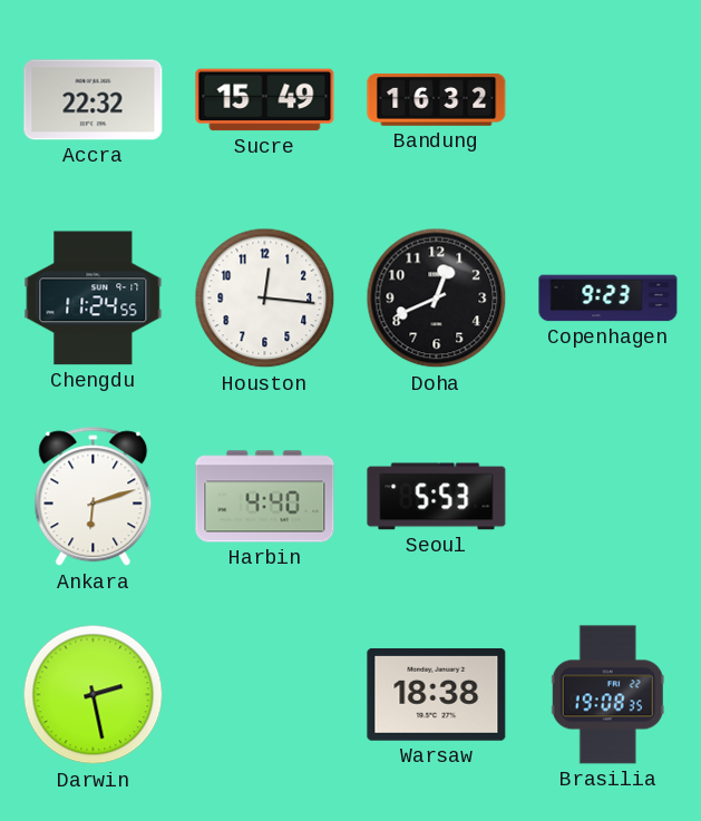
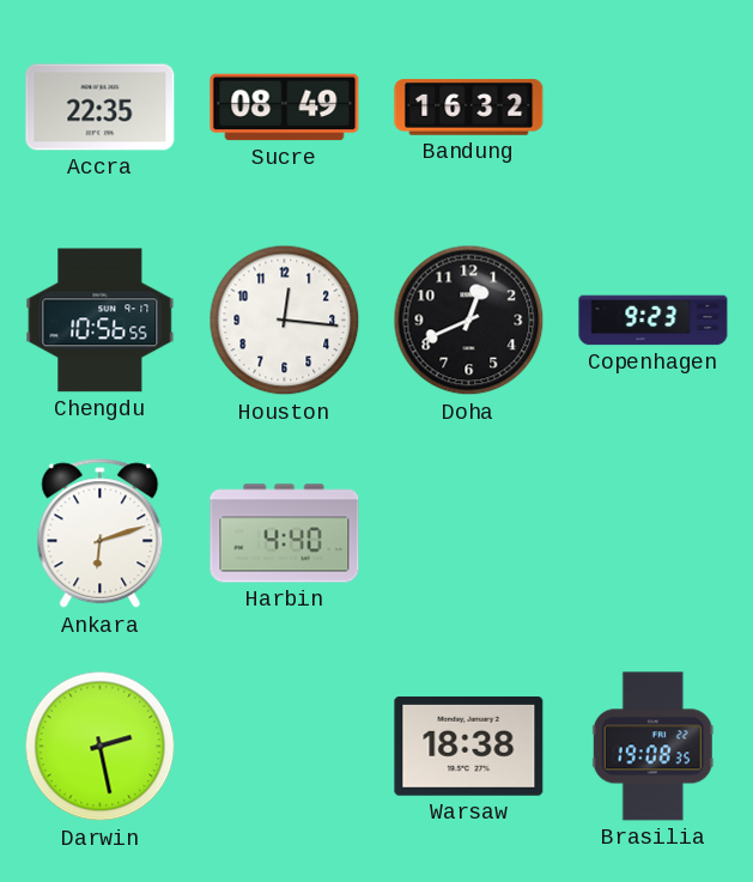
Accra: 22:32 -> 22:35 (101, 108)
Sucre: 15:49 -> 08:49 (285, 108)
Chengdu: 11:24 -> 10:56 (101, 321)
Seoul: 5:53 -> none (437, 497)
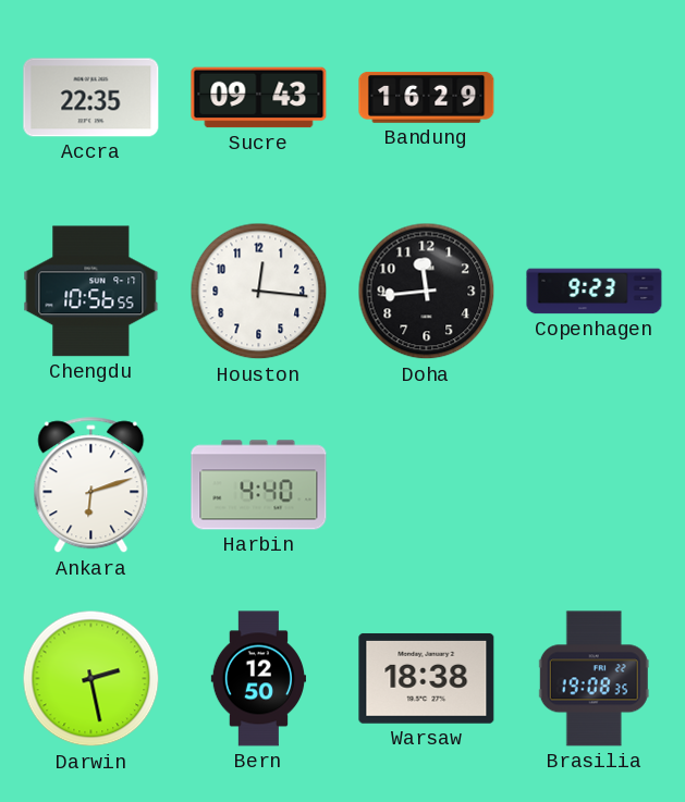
Sucre: 08:49 -> 09:43 (259, 98)
Bandung: 16:32 -> 16:29 (427, 98)
Doha: 12:41 -> 11:44 (427, 292)
Bern: none -> 12:50 (258, 679)
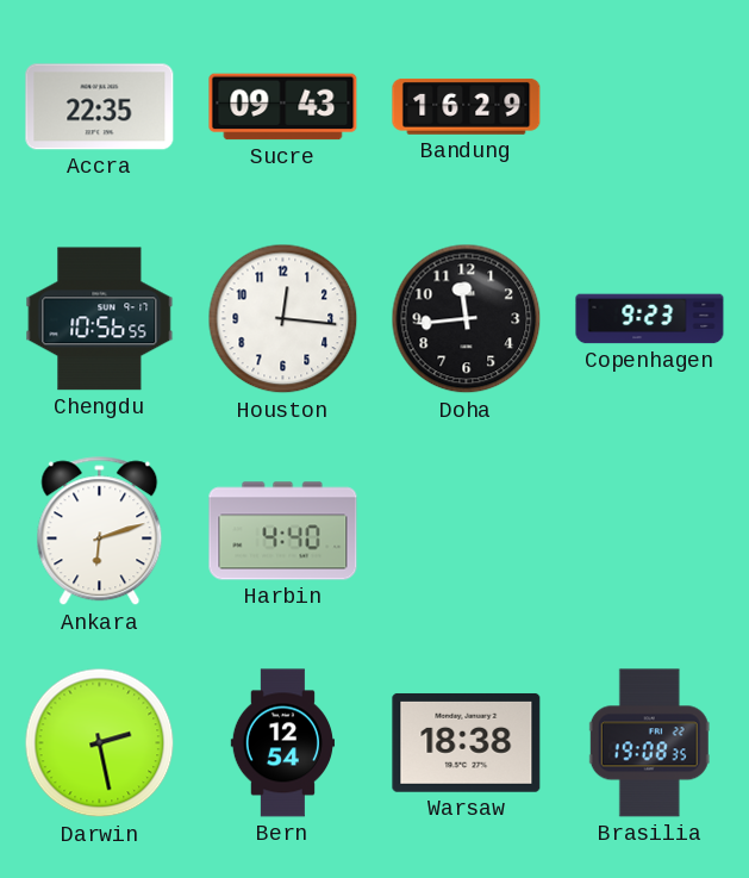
Bern: 12:50 -> 12:54 (282, 743)
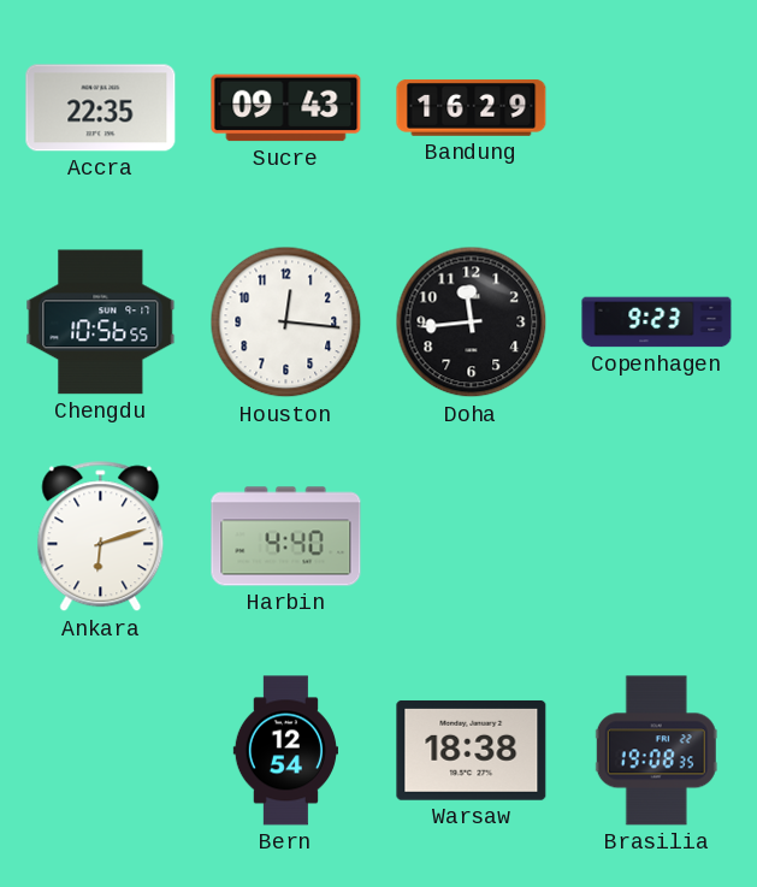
Darwin: 2:28 -> none (100, 743)
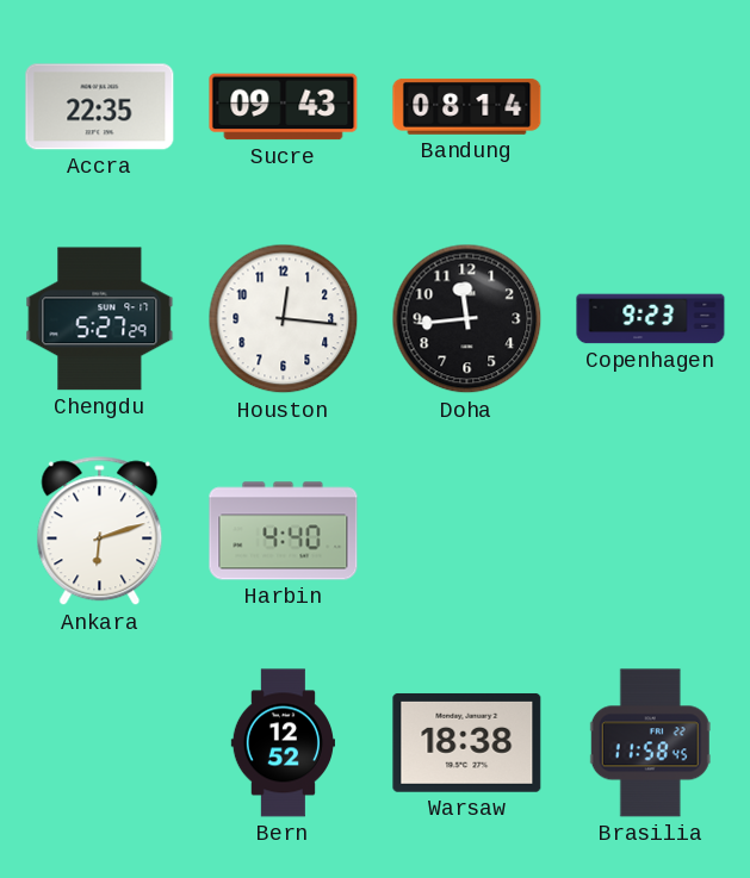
Bandung: 16:29 -> 08:14 (467, 107)
Chengdu: 10:56 -> 5:27 (100, 319)
Bern: 12:54 -> 12:52 (283, 743)
Brasilia: 19:08 -> 11:58 (650, 743)
